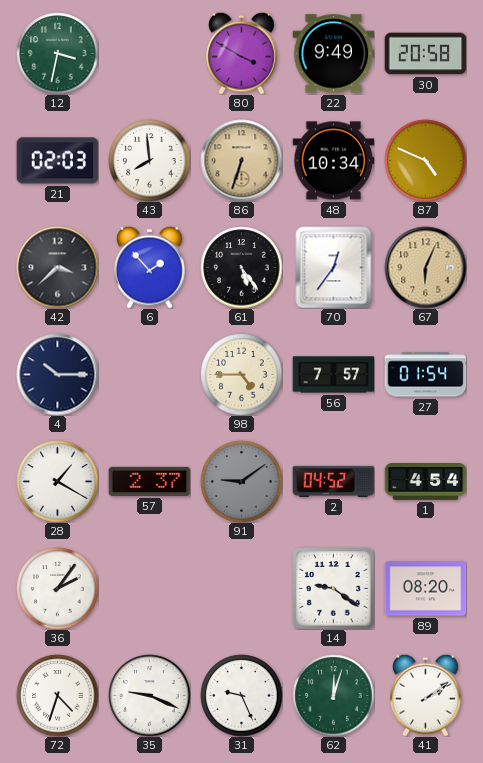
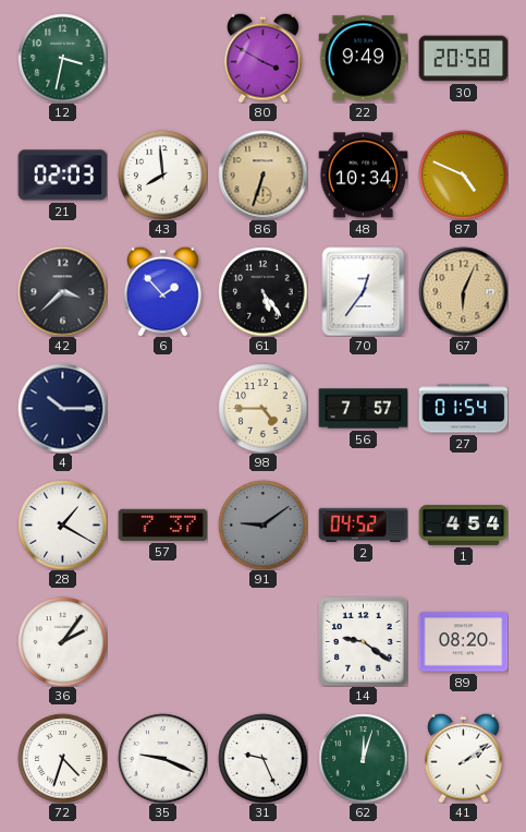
57: 2:37 -> 7:37 (162, 524)
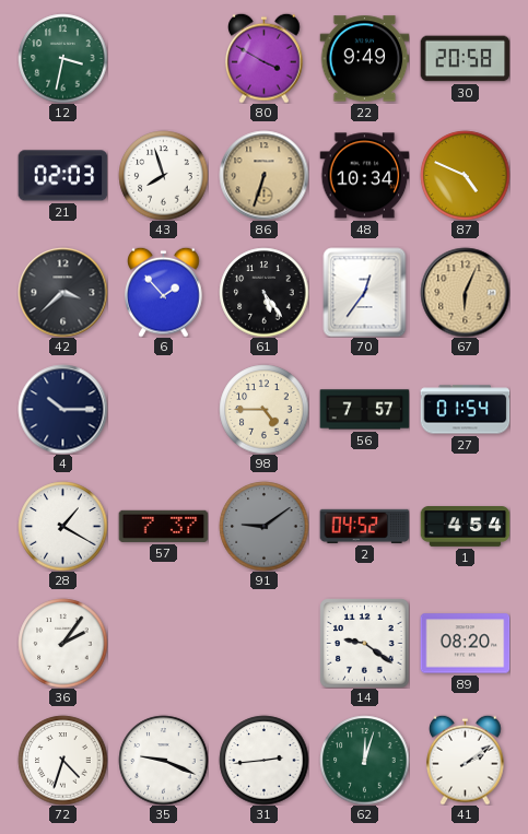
43: 7:59 -> 7:57 (163, 175)
31: 9:26 -> 2:44 (263, 760)
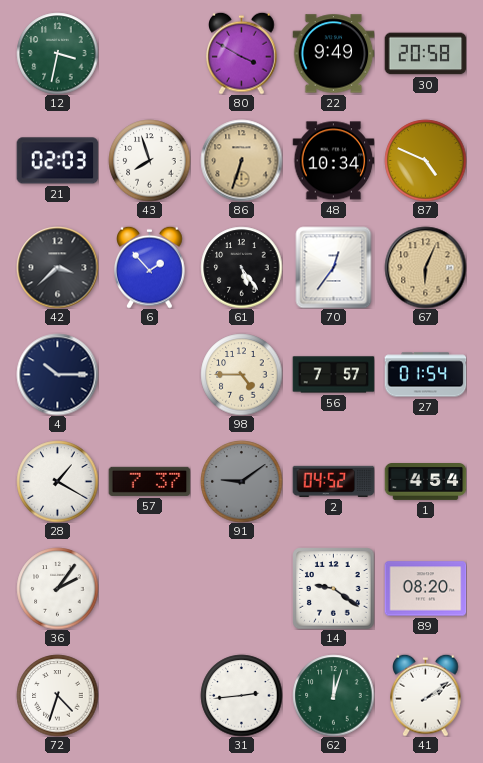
35: 9:19 -> none (163, 760)
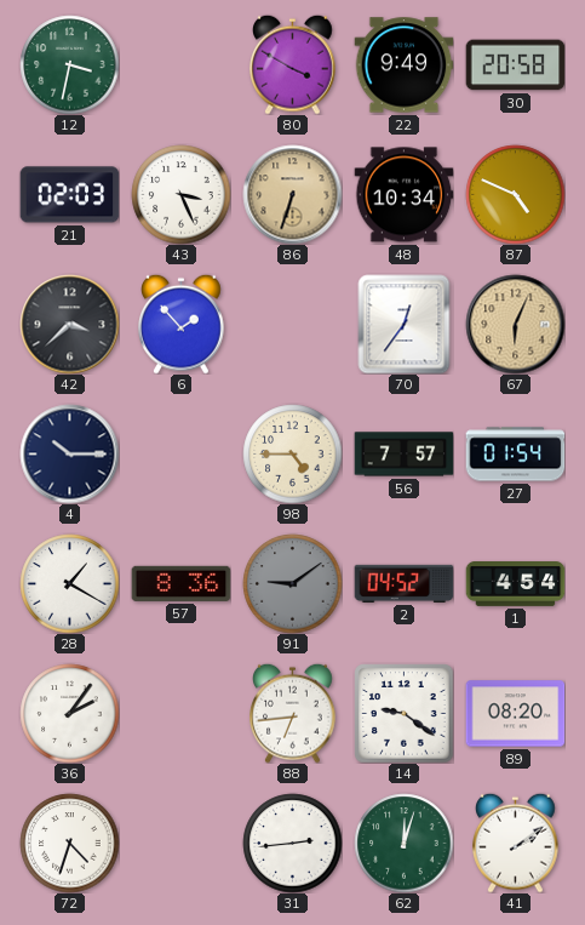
43: 7:57 -> 3:26 (180, 194)
61: 5:24 -> none (241, 267)
57: 7:37 -> 8:36 (180, 583)
88: none -> 6:44 (293, 713)
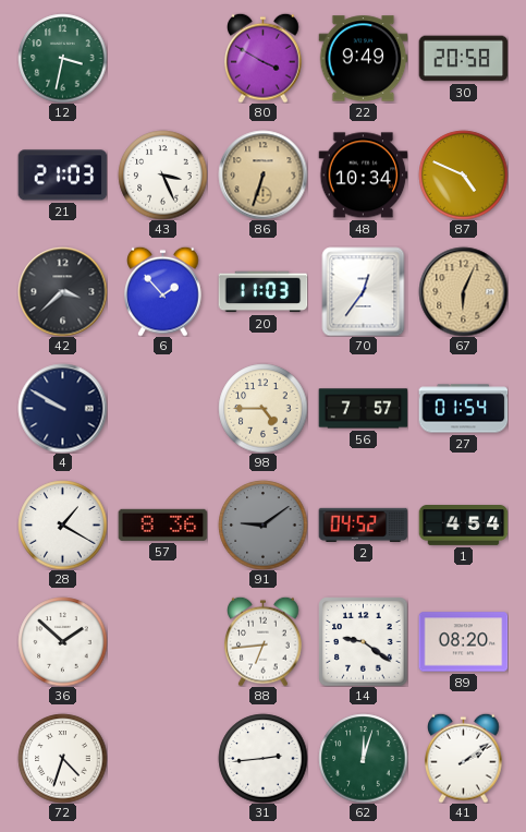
21: 02:03 -> 21:03 (62, 176)
20: none -> 11:03 (262, 292)
4: 10:15 -> 9:50 (62, 408)
36: 2:06 -> 1:52 (62, 641)
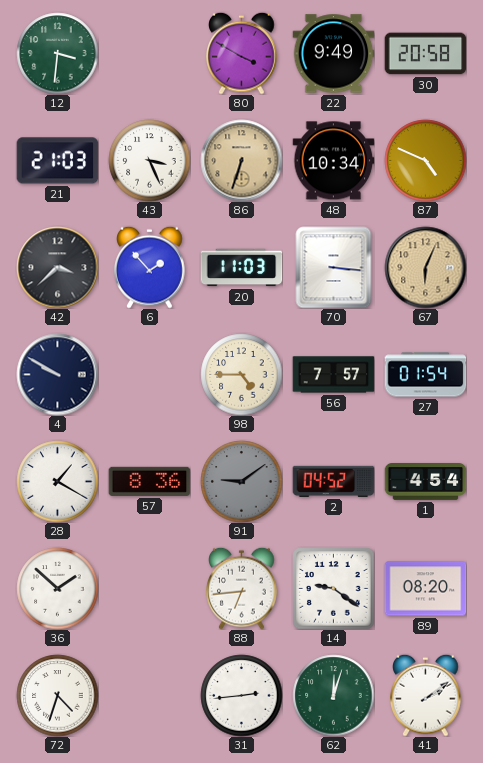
12: 3:32 -> 3:31 (57, 53)
70: 12:36 -> 3:16 (334, 267)
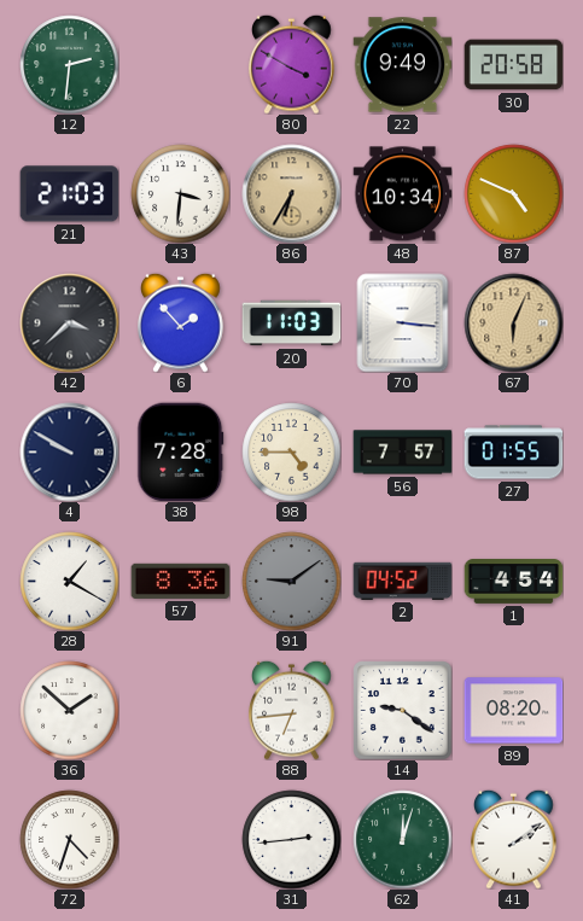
12: 3:31 -> 2:31 (69, 64)
43: 3:26 -> 3:31 (180, 193)
86: 6:33 -> 6:35 (291, 193)
38: none -> 7:28 (181, 451)
27: 01:54 -> 01:55 (513, 453)
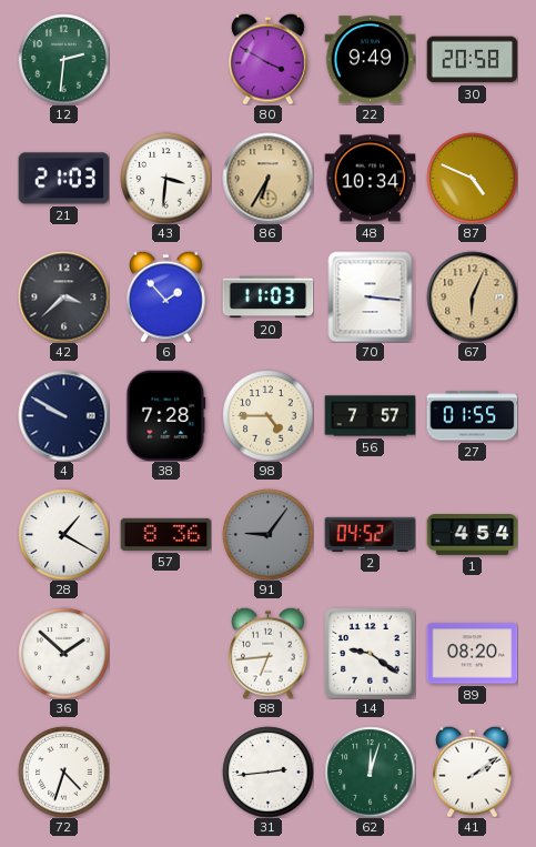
91: 9:09 -> 9:06 (267, 534)
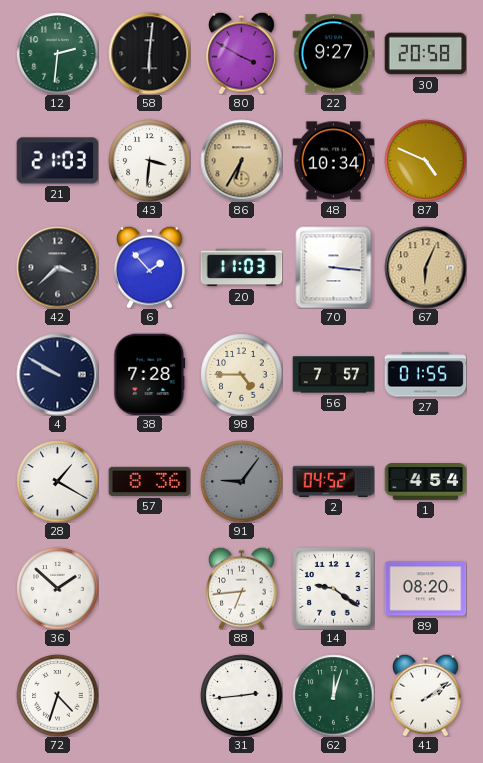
58: none -> 6:01 (149, 53)
22: 9:49 -> 9:27 (333, 54)
